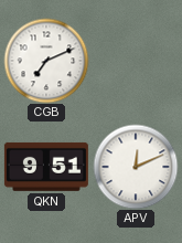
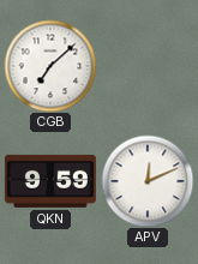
CGB: 7:11 -> 7:08 (50, 66)
QKN: 9:51 -> 9:59 (50, 181)
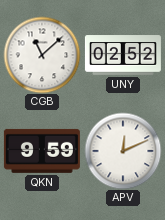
CGB: 7:08 -> 11:08 (42, 55)
UNY: none -> 02:52 (123, 55)
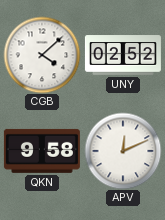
CGB: 11:08 -> 4:08 (42, 55)
QKN: 9:59 -> 9:58 (42, 151)
